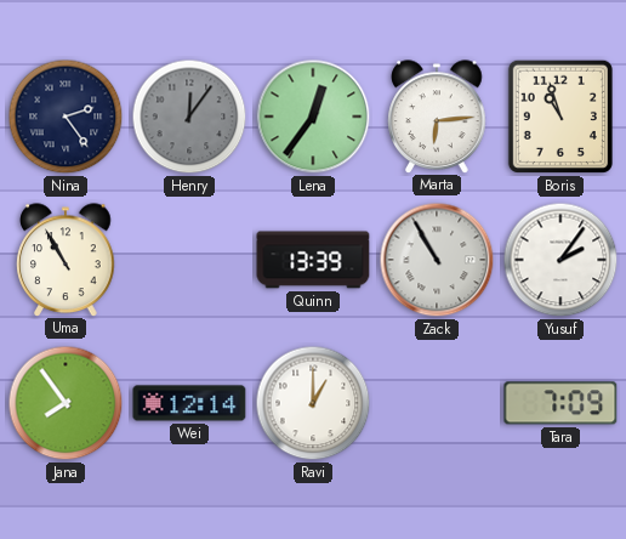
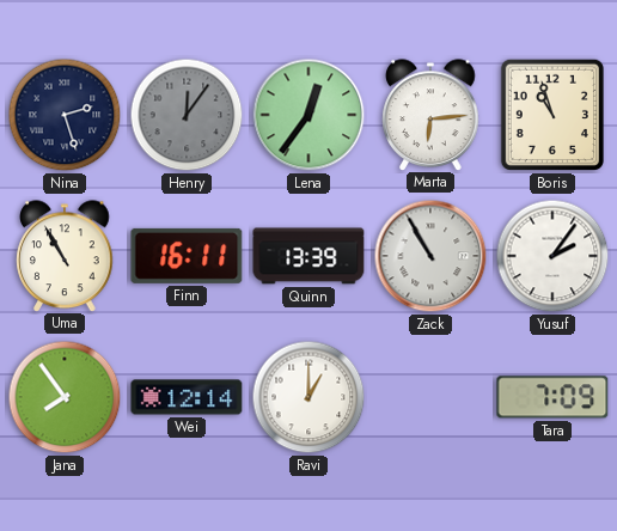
Nina: 2:24 -> 2:27 (65, 115)
Finn: none -> 16:11 (187, 256)
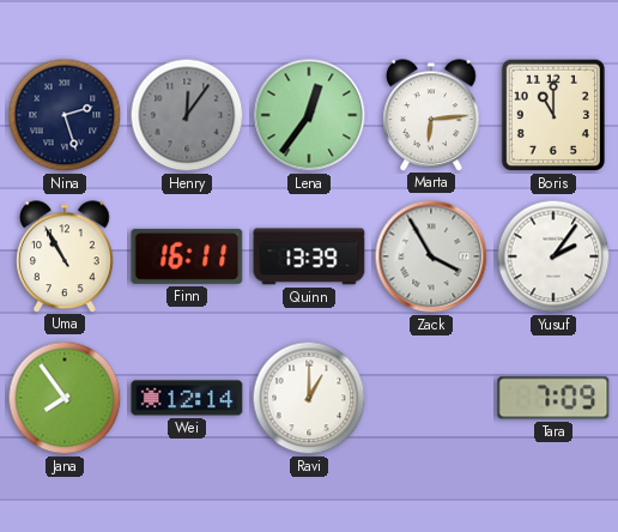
Boris: 10:57 -> 11:00 (553, 115)
Zack: 10:55 -> 3:55 (431, 256)
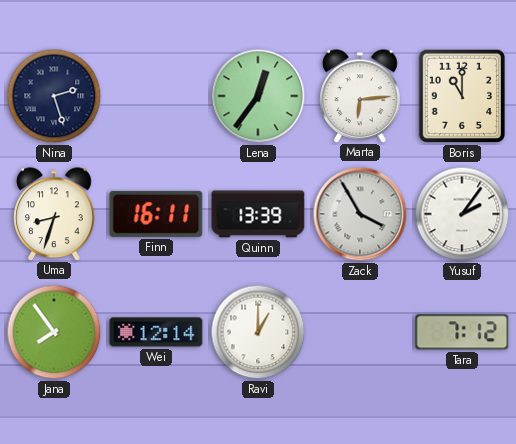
Henry: 12:06 -> none (187, 115)
Uma: 10:55 -> 8:33 (54, 214)
Tara: 7:09 -> 7:12 (462, 332)
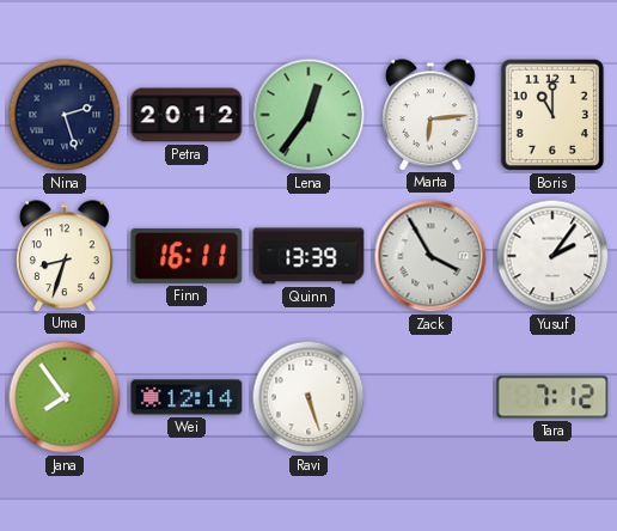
Petra: none -> 20:12 (187, 115)
Ravi: 1:00 -> 5:27 (308, 397)
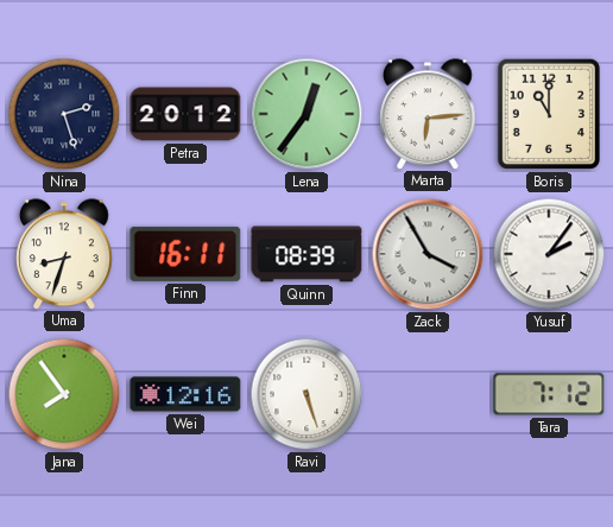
Quinn: 13:39 -> 08:39 (306, 254)
Wei: 12:14 -> 12:16 (185, 394)
